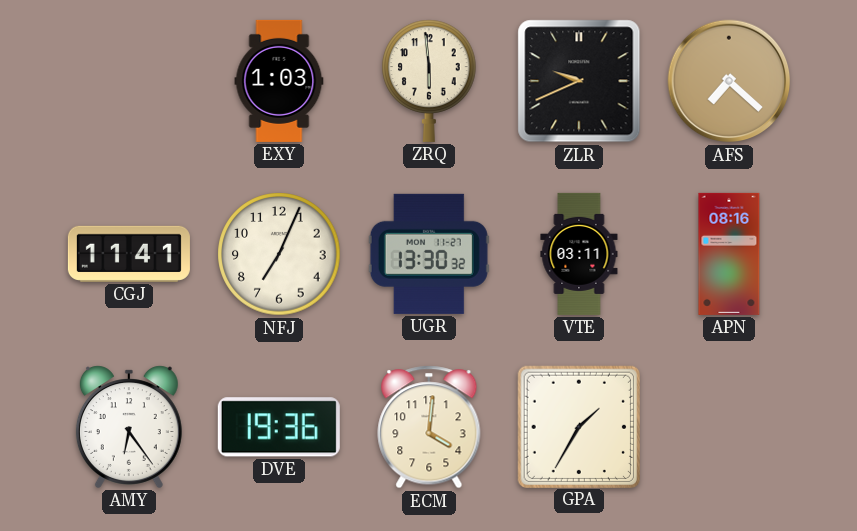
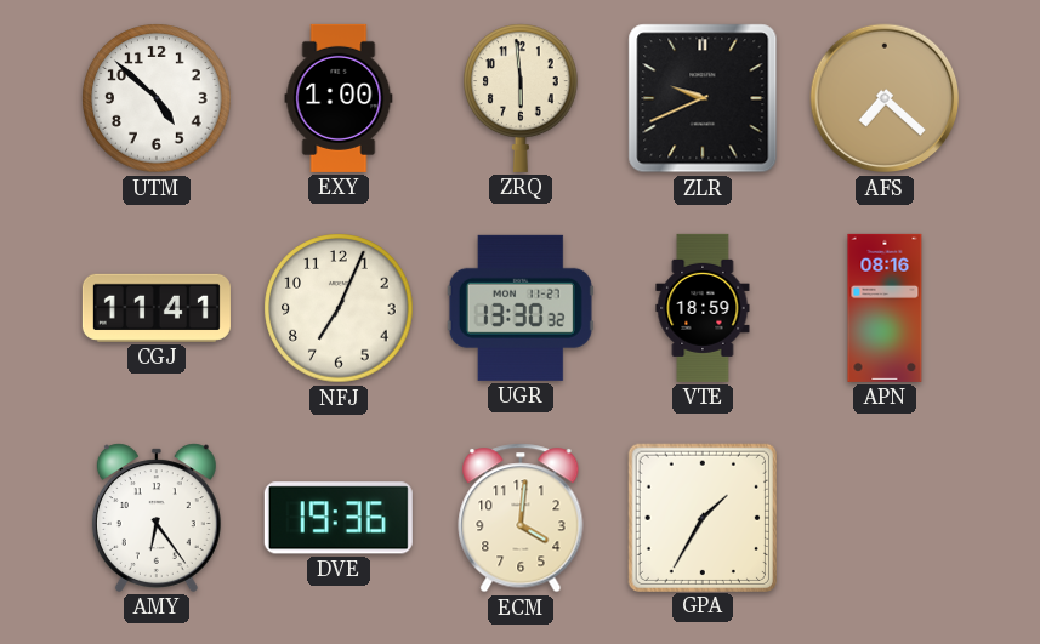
UTM: none -> 4:52 (157, 98)
EXY: 1:03 -> 1:00 (339, 98)
VTE: 03:11 -> 18:59 (703, 308)
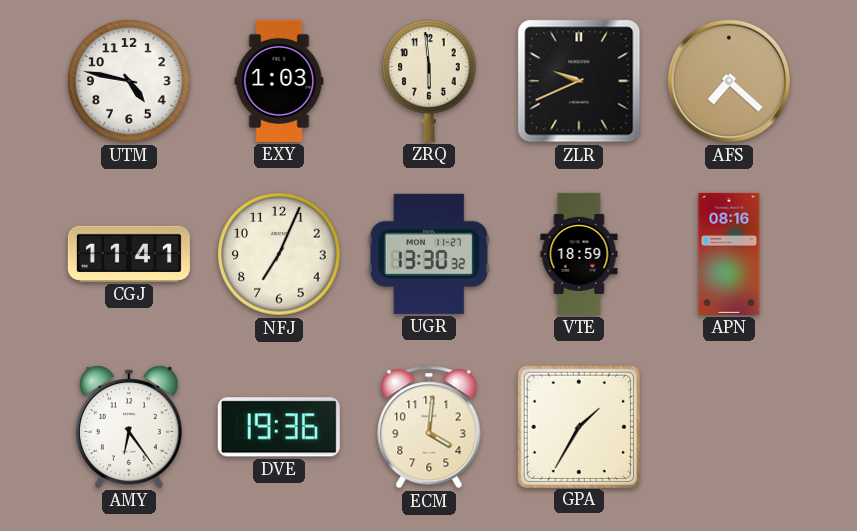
UTM: 4:52 -> 4:47 (129, 81)
EXY: 1:00 -> 1:03 (279, 81)
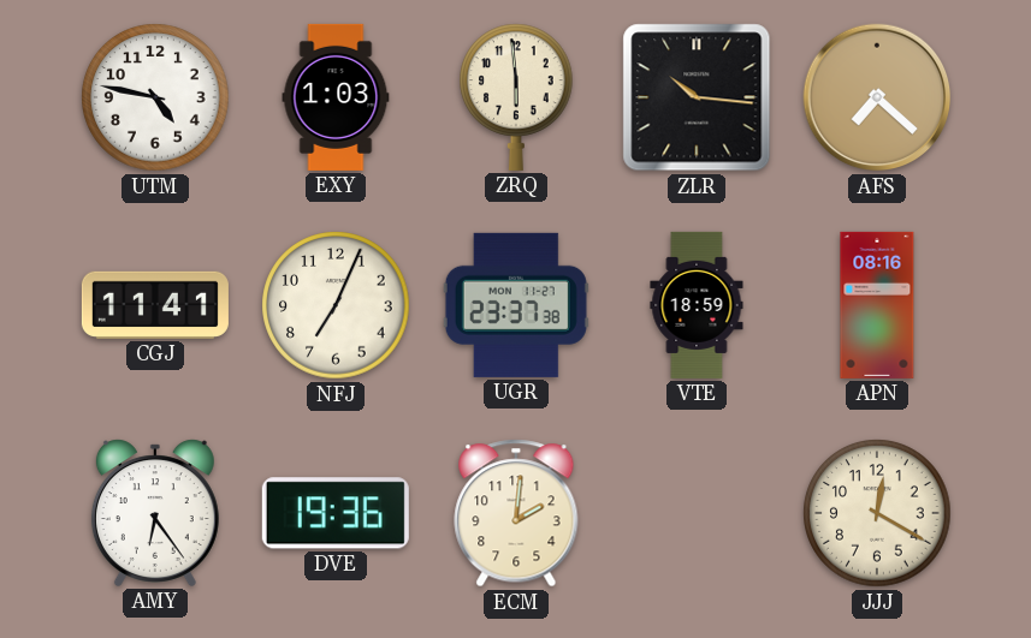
ZLR: 9:41 -> 10:16 (697, 97)
UGR: 13:30 -> 23:37 (516, 305)
ECM: 4:01 -> 2:01 (516, 513)
GPA: 1:35 -> none (578, 426)
JJJ: none -> 12:20 (877, 513)
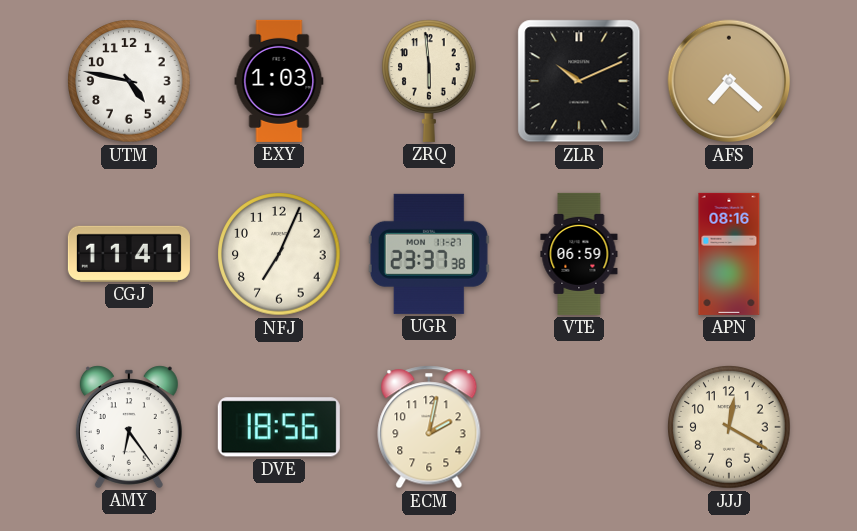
ZLR: 10:16 -> 10:11 (579, 81)
VTE: 18:59 -> 06:59 (579, 254)
DVE: 19:36 -> 18:56 (279, 427)
ECM: 2:01 -> 2:02 (429, 427)
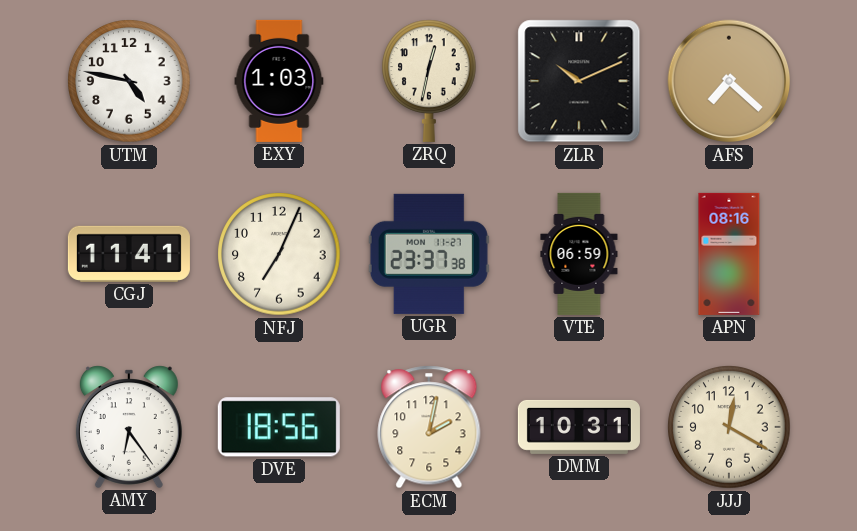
ZRQ: 5:59 -> 12:32 (430, 81)
DMM: none -> 10:31 (579, 427)
